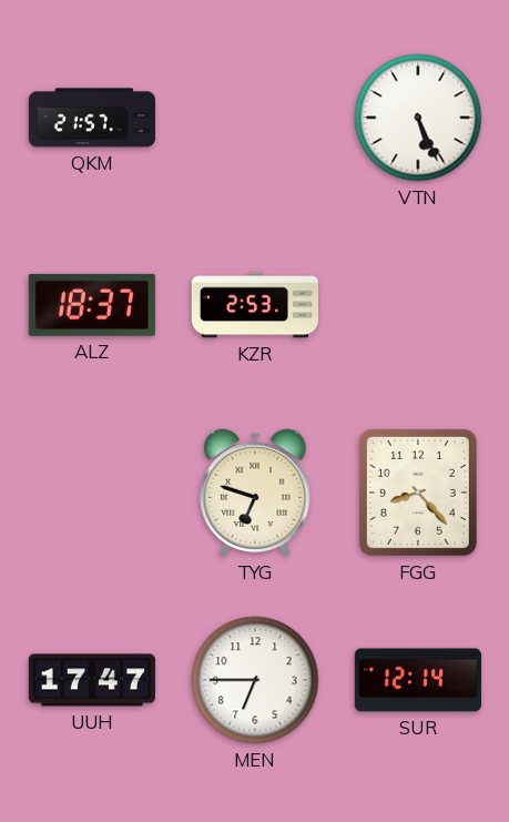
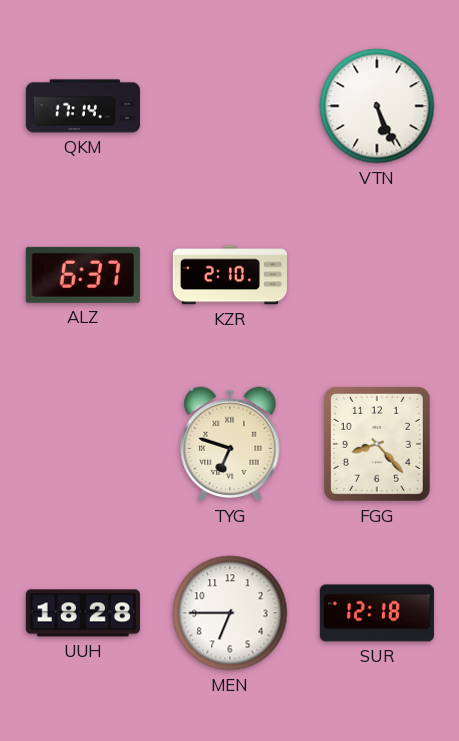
QKM: 21:57 -> 17:14 (83, 106)
ALZ: 18:37 -> 6:37 (83, 275)
KZR: 2:53 -> 2:10 (229, 275)
UUH: 17:47 -> 18:28 (83, 613)
SUR: 12:14 -> 12:18 (377, 613)
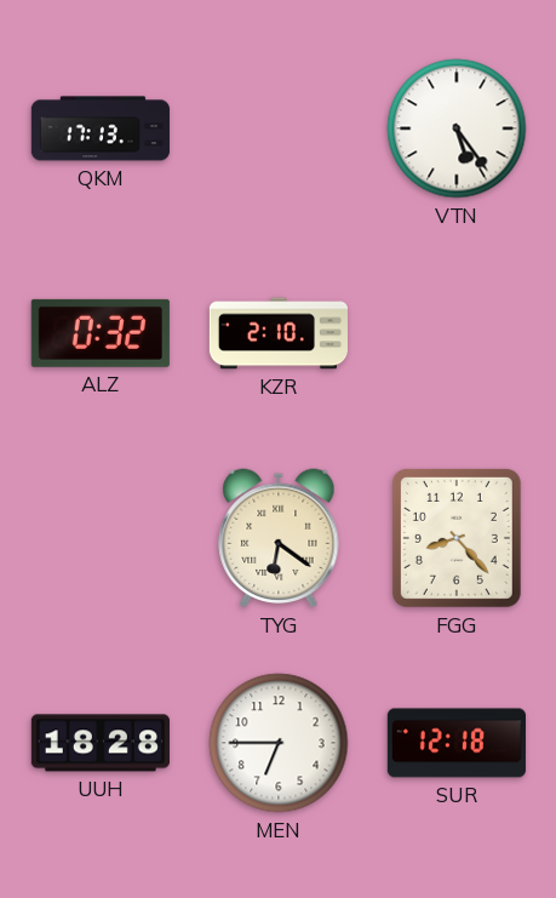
QKM: 17:14 -> 17:13 (101, 128)
VTN: 5:26 -> 5:24 (457, 128)
ALZ: 6:37 -> 0:32 (101, 333)
TYG: 6:48 -> 6:21 (279, 538)
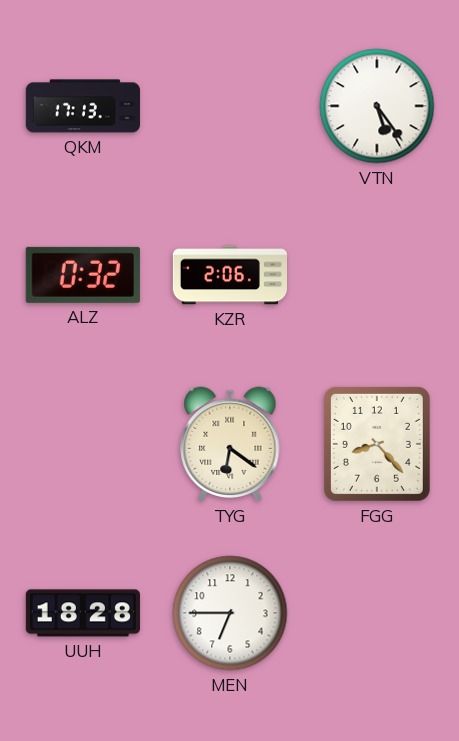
KZR: 2:10 -> 2:06 (229, 275)
SUR: 12:18 -> none (457, 743)
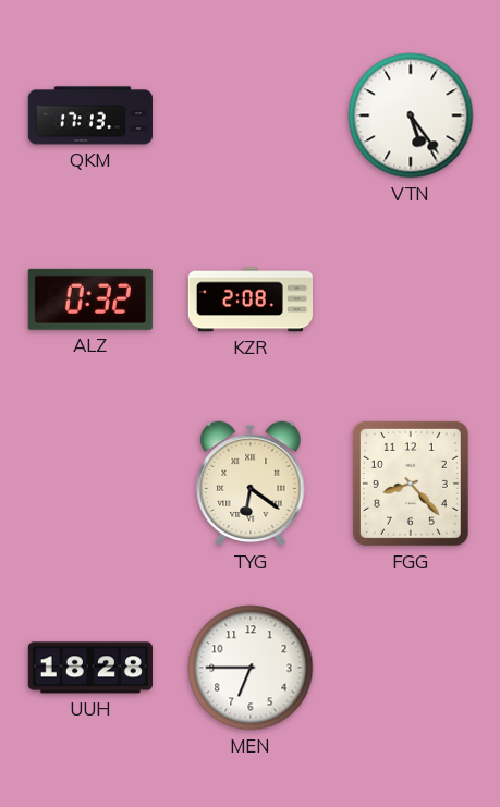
KZR: 2:06 -> 2:08 (249, 299)
